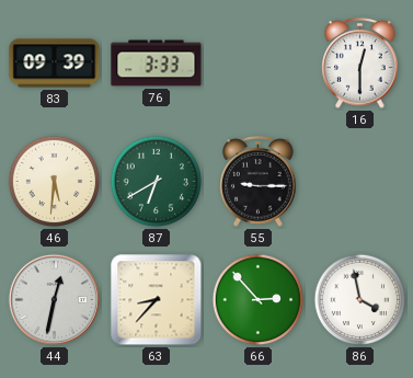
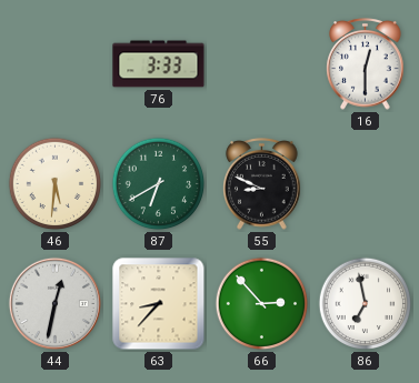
83: 09:39 -> none (55, 64)
55: 9:15 -> 8:49 (262, 184)
86: 3:58 -> 6:58 (366, 304)
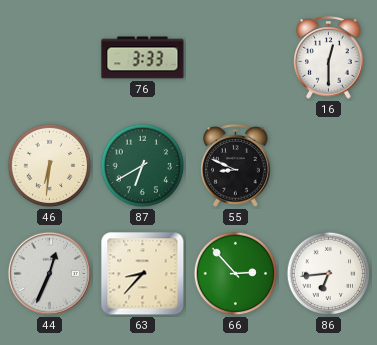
46: 5:31 -> 6:31 (50, 166)
44: 12:32 -> 12:34 (49, 273)
86: 6:58 -> 6:44 (329, 274)
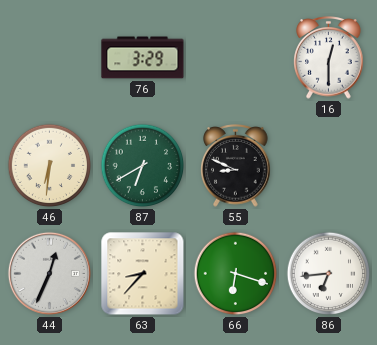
76: 3:33 -> 3:29 (143, 58)
66: 2:53 -> 6:18 (236, 274)
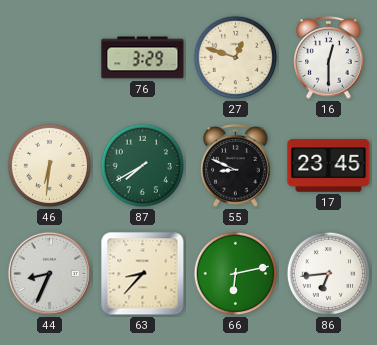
27: none -> 12:48 (236, 58)
87: 6:40 -> 7:40 (143, 166)
17: none -> 23:45 (329, 166)
44: 12:34 -> 8:34 (49, 273)
66: 6:18 -> 6:13 (236, 274)
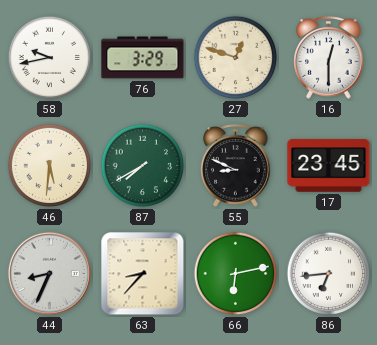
58: none -> 9:43 (50, 58)
46: 6:31 -> 5:31 (50, 166)
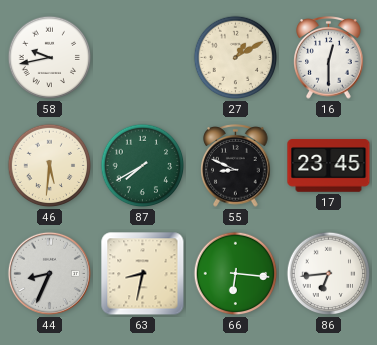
76: 3:29 -> none (143, 58)
27: 12:48 -> 1:10 (236, 58)
63: 8:37 -> 8:32 (143, 274)
66: 6:13 -> 6:16 (236, 274)
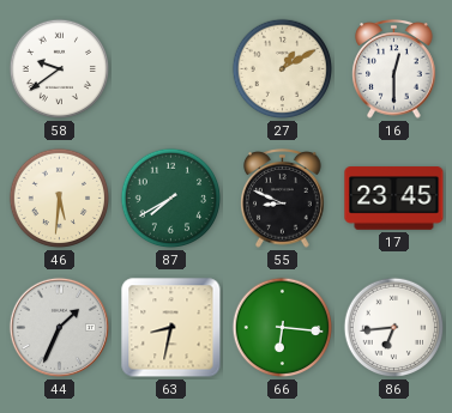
58: 9:43 -> 9:39 (60, 69)
44: 8:34 -> 1:34 (59, 327)
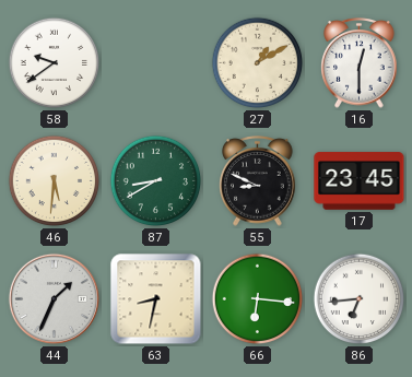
87: 7:40 -> 8:40 (156, 181)
